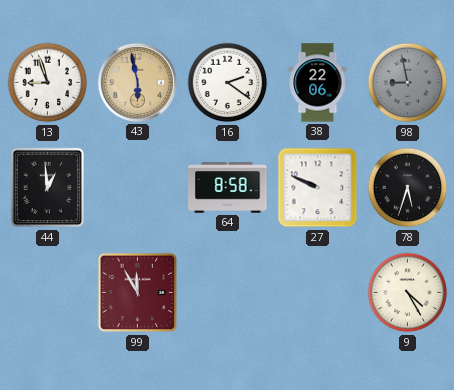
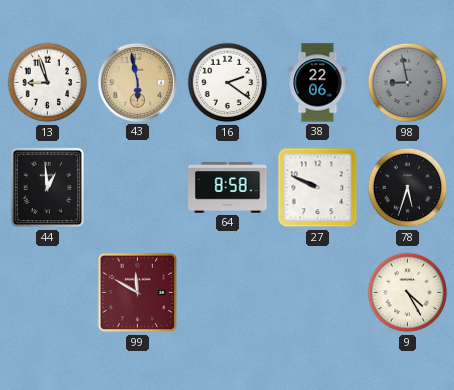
99: 11:55 -> 11:50 (138, 293)
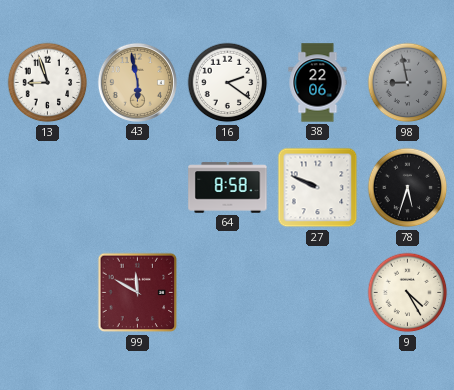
44: 12:59 -> none (48, 188)
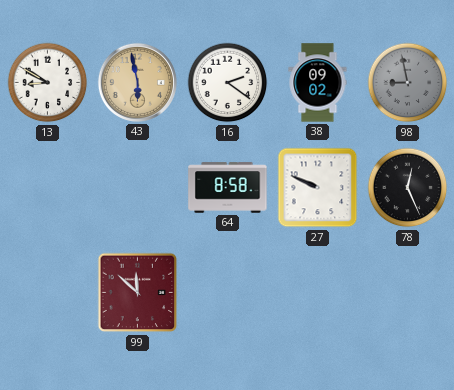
13: 8:57 -> 8:50 (48, 83)
38: 22:06 -> 09:02 (318, 83)
78: 5:33 -> 12:26 (408, 188)
99: 11:50 -> 11:52 (138, 293)
9: 4:25 -> none (408, 293)
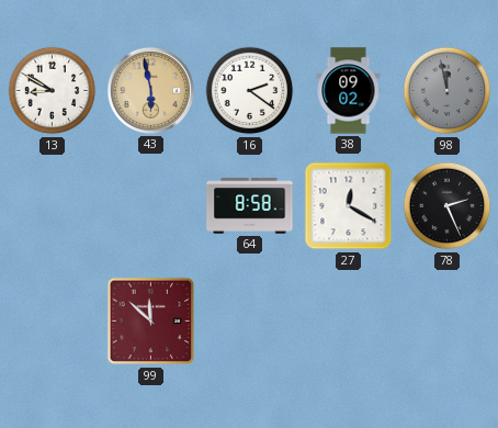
98: 8:58 -> 11:58 (448, 91)
27: 9:49 -> 12:20 (349, 206)
78: 12:26 -> 2:26 (448, 206)
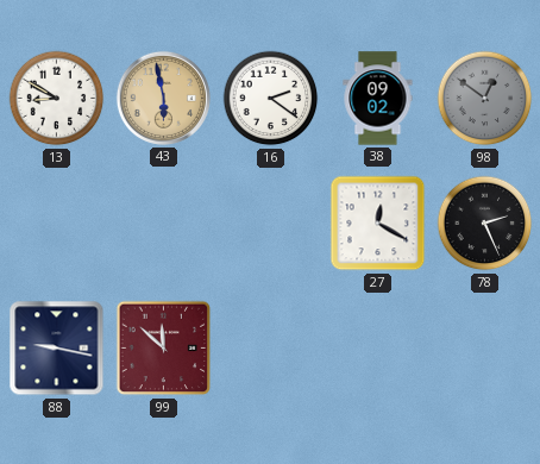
98: 11:58 -> 12:51 (485, 99)
64: 8:58 -> none (250, 206)
88: none -> 9:17 (57, 349)
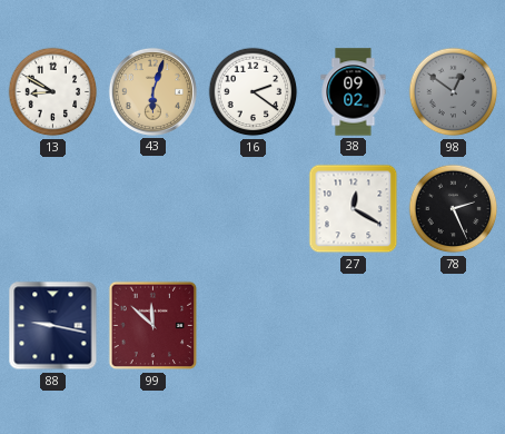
43: 5:58 -> 6:03 (152, 91)
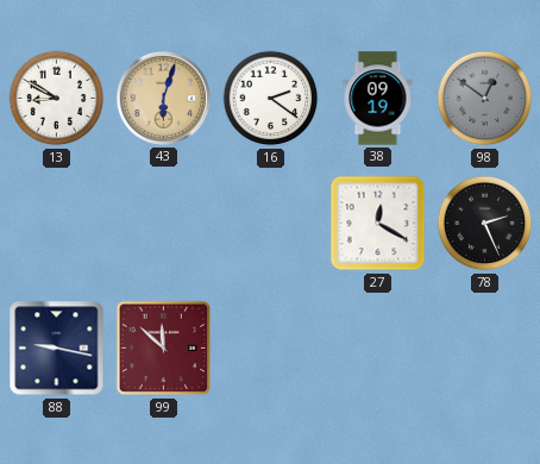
38: 09:02 -> 09:19 (378, 99)
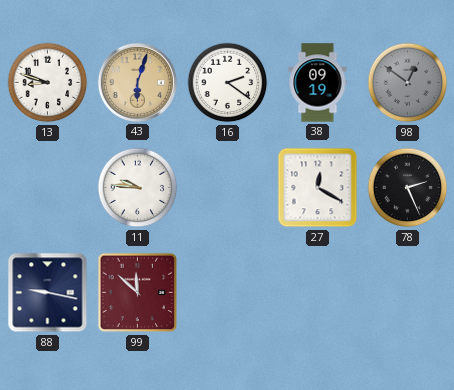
13: 8:50 -> 8:48 (48, 83)
11: none -> 9:46 (138, 188)
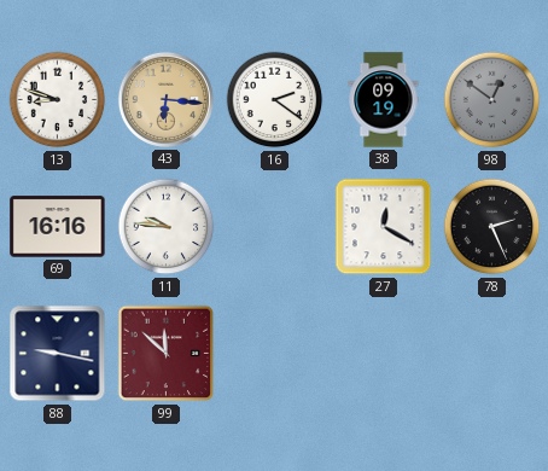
43: 6:03 -> 6:16 (165, 99)
69: none -> 16:16 (58, 227)
